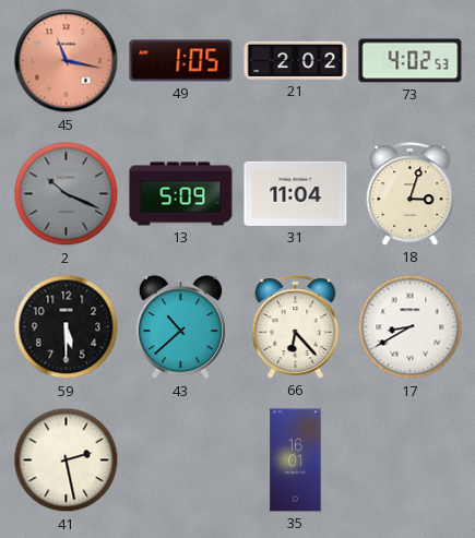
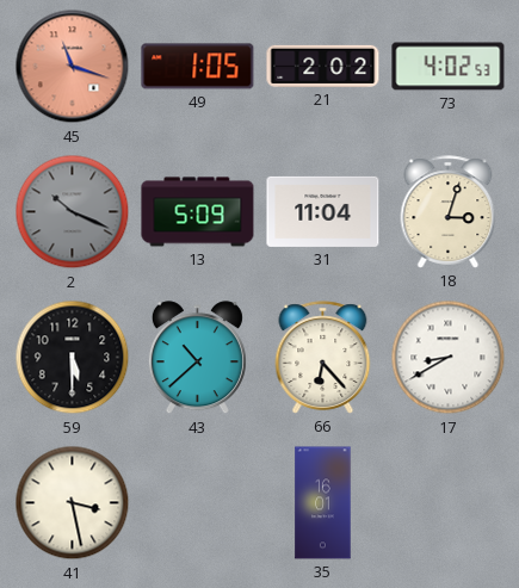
45: 11:17 -> 11:18 (73, 67)
41: 2:28 -> 3:28 (73, 503)
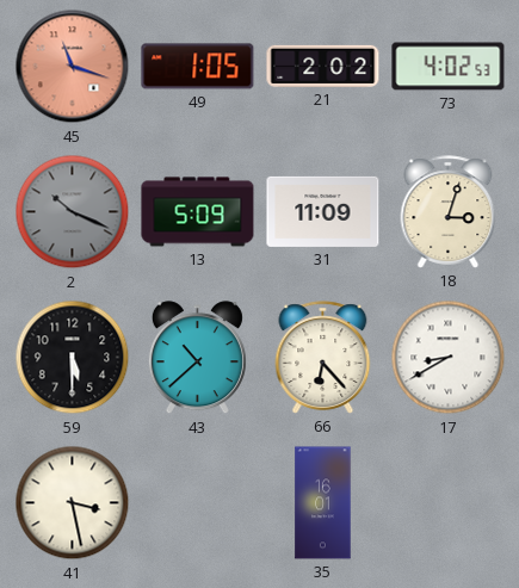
31: 11:04 -> 11:09 (323, 211)
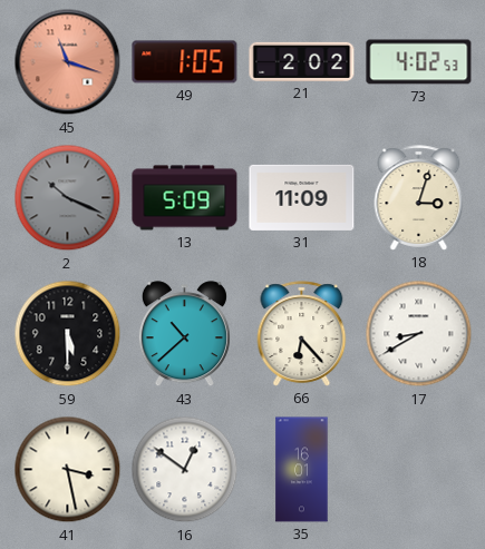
16: none -> 12:51 (185, 470)
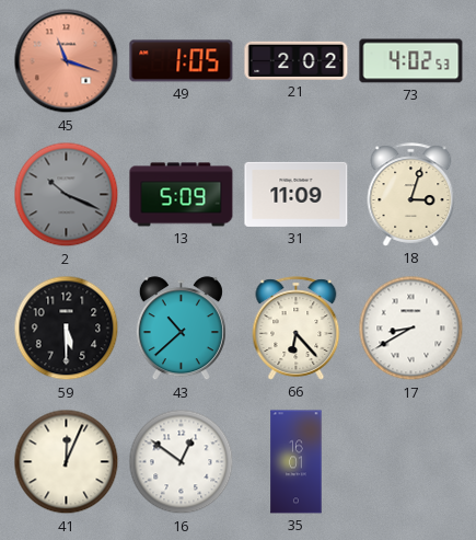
41: 3:28 -> 12:04 (67, 462)
